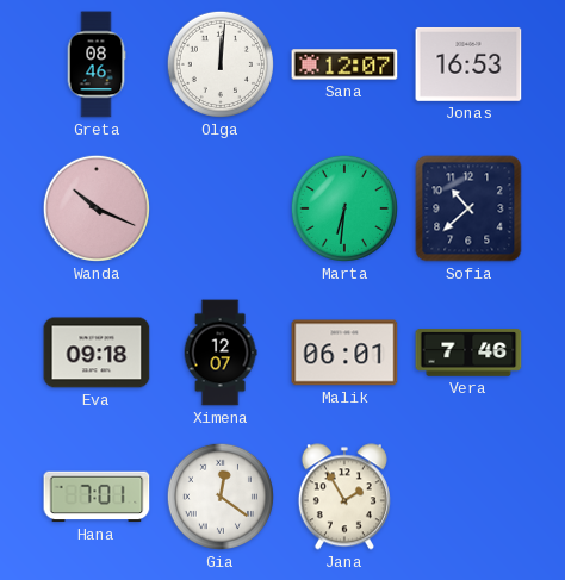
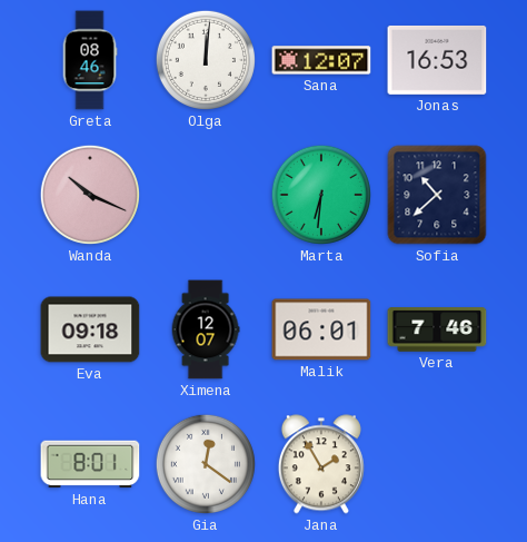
Hana: 7:01 -> 8:01 (90, 464)
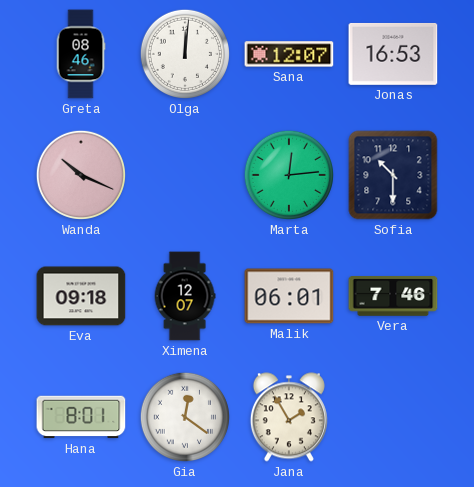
Marta: 6:31 -> 12:14 (289, 175)
Sofia: 10:38 -> 10:30 (393, 175)
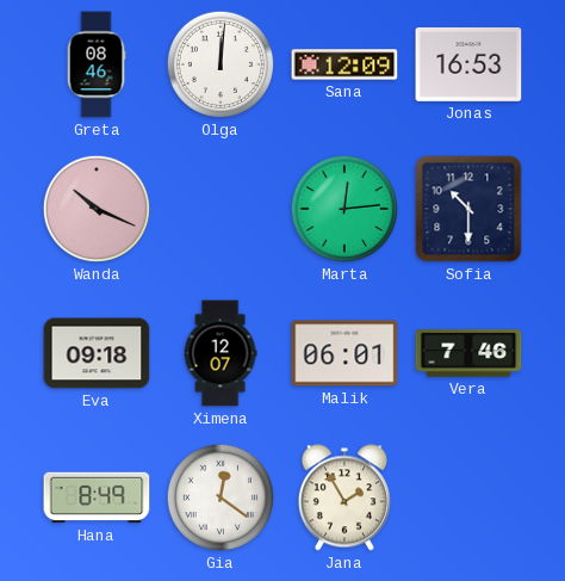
Sana: 12:07 -> 12:09 (344, 64)
Hana: 8:01 -> 8:49 (97, 497)
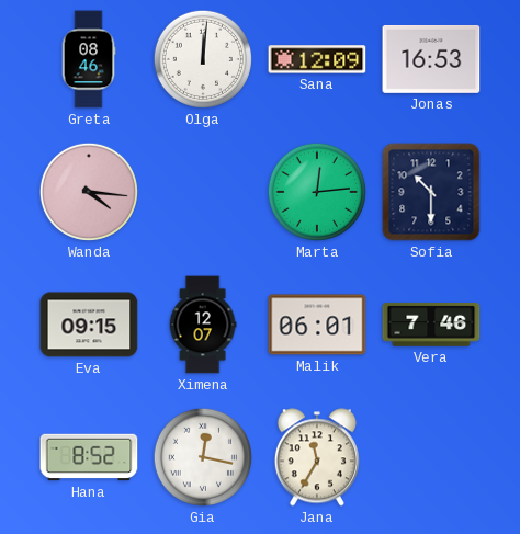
Wanda: 10:19 -> 4:16 (89, 192)
Eva: 09:18 -> 09:15 (89, 325)
Hana: 8:49 -> 8:52 (89, 457)
Gia: 12:21 -> 12:17 (203, 457)
Jana: 1:55 -> 11:35 (317, 457)
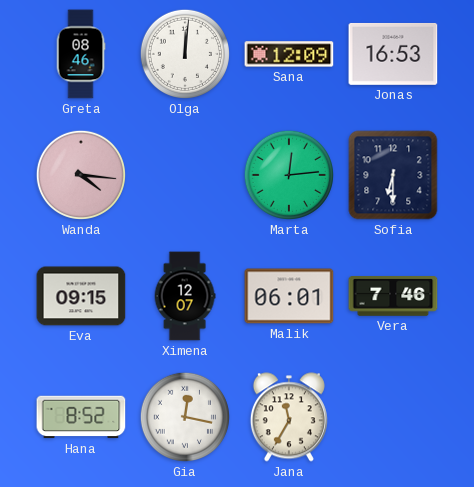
Sofia: 10:30 -> 6:30 (393, 175)
